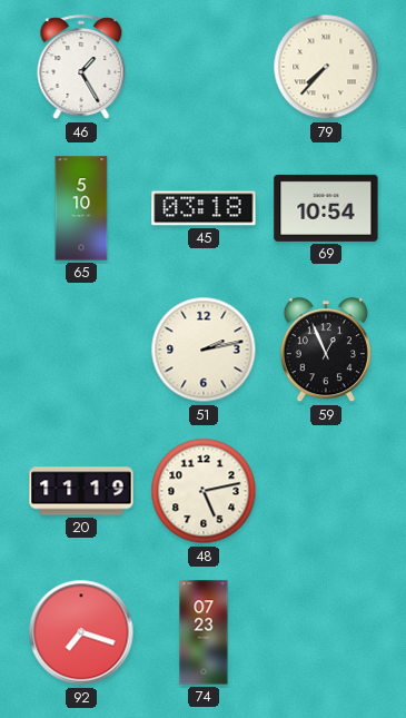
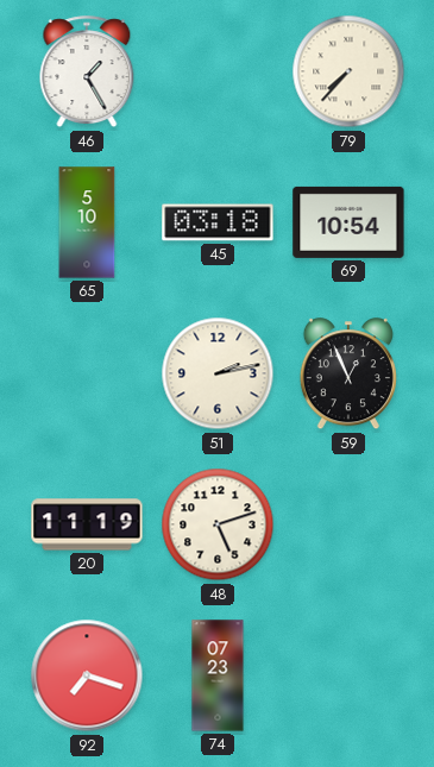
48: 5:13 -> 5:12 (218, 524)
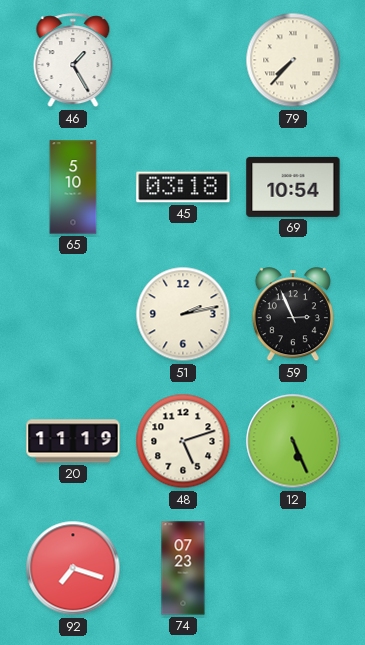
59: 12:56 -> 2:56 (293, 315)
12: none -> 5:26 (293, 441)
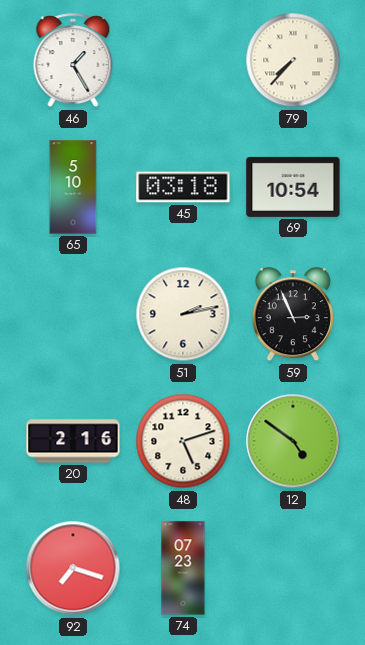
20: 11:19 -> 2:16 (73, 441)
12: 5:26 -> 4:51 (293, 441)
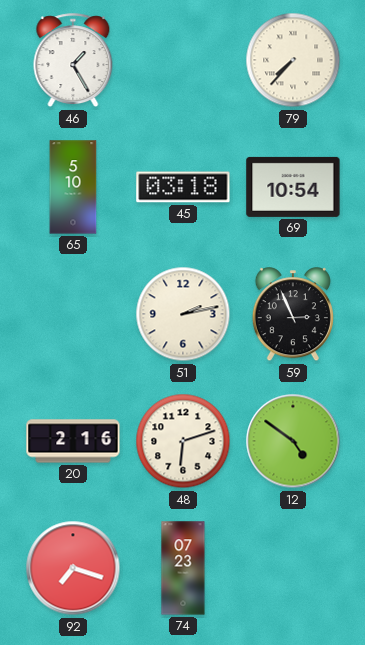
48: 5:12 -> 6:12 (183, 441)
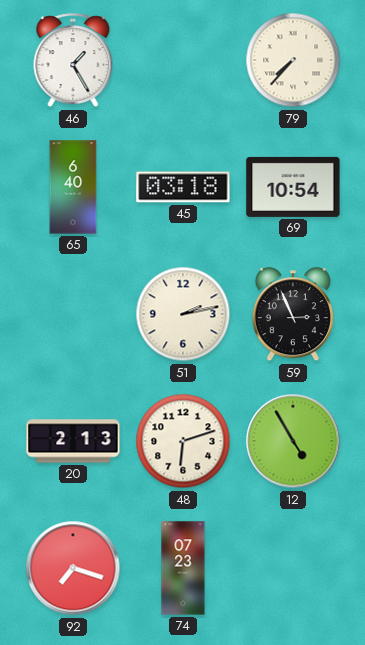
65: 5:10 -> 6:40 (73, 187)
20: 2:16 -> 2:13 (73, 441)
12: 4:51 -> 4:55 (293, 441)
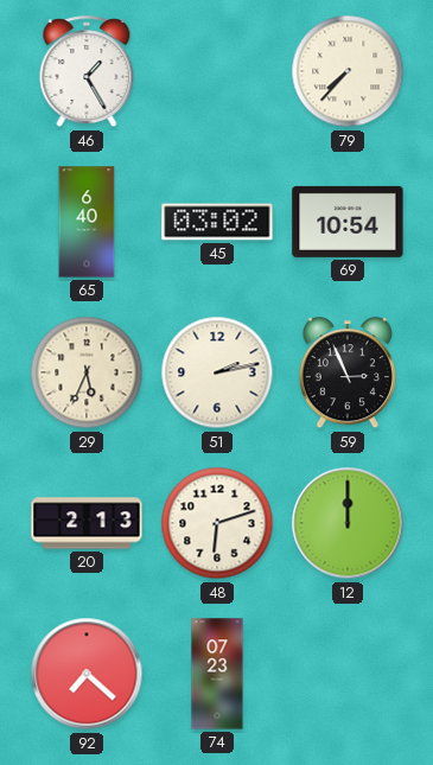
45: 03:18 -> 03:02 (217, 222)
29: none -> 5:34 (87, 372)
12: 4:55 -> 12:00 (348, 523)
92: 7:18 -> 7:22 (87, 674)
